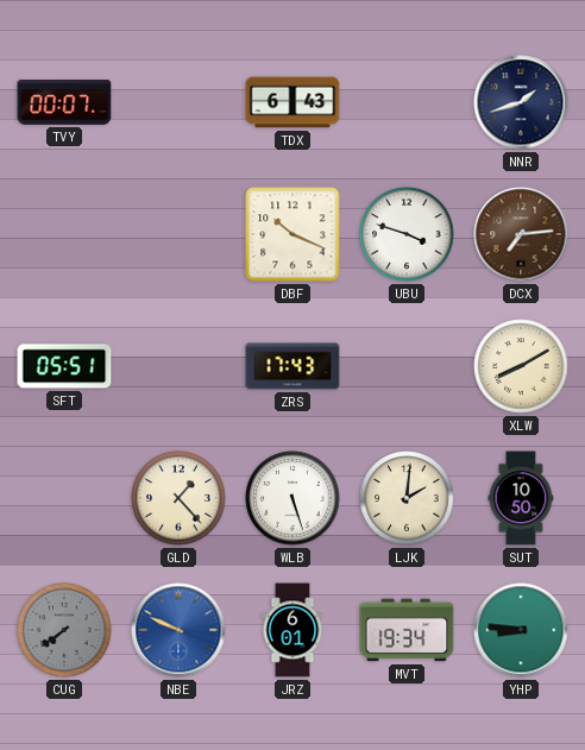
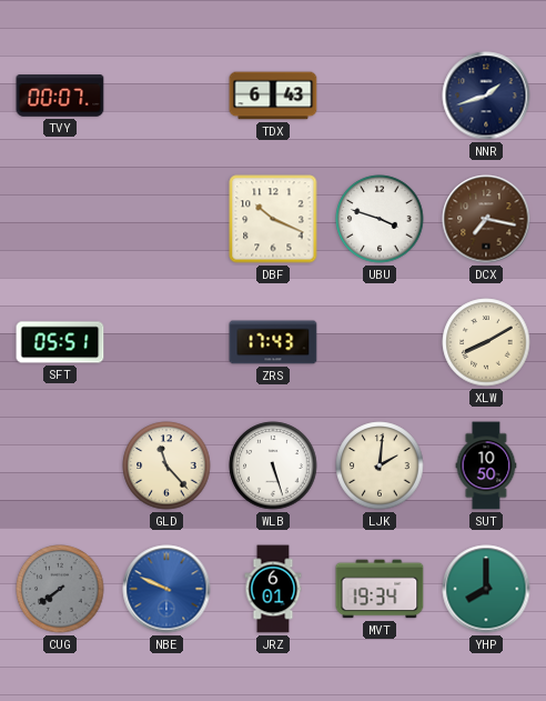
DCX: 7:14 -> 7:17 (486, 219)
GLD: 1:23 -> 11:23 (166, 465)
YHP: 8:46 -> 8:00 (486, 589)
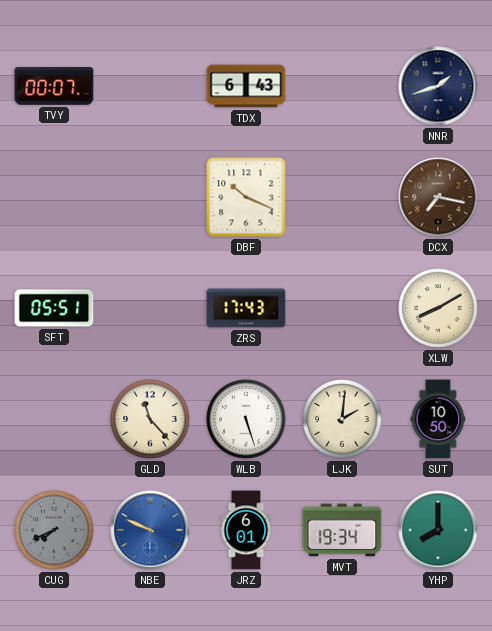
UBU: 3:48 -> none (380, 219)
CUG: 7:39 -> 7:41 (54, 530)
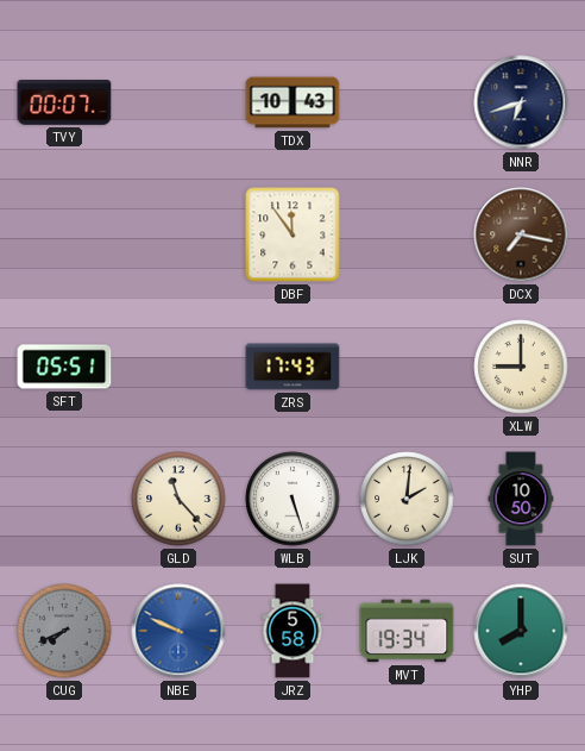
TDX: 6:43 -> 10:43 (292, 102)
NNR: 1:42 -> 6:42 (521, 102)
DBF: 10:19 -> 11:54 (292, 234)
XLW: 8:10 -> 9:00 (521, 367)
JRZ: 6:01 -> 5:58 (292, 631)
